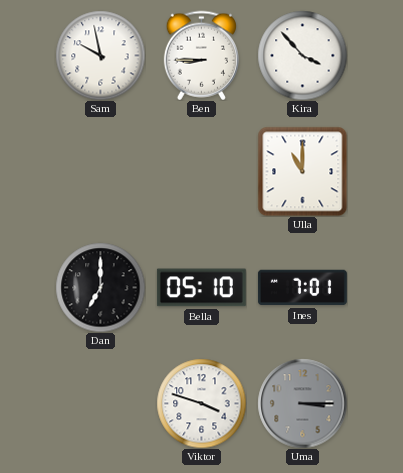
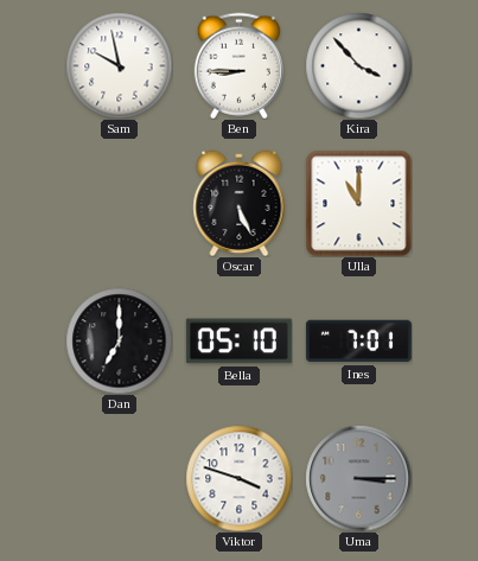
Oscar: none -> 5:26 (240, 203)
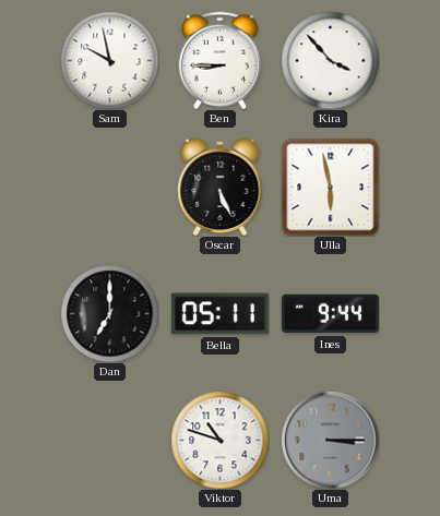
Ulla: 11:00 -> 5:58 (330, 187)
Bella: 05:10 -> 05:11 (219, 314)
Ines: 7:01 -> 9:44 (330, 314)
Viktor: 3:48 -> 10:48 (219, 440)
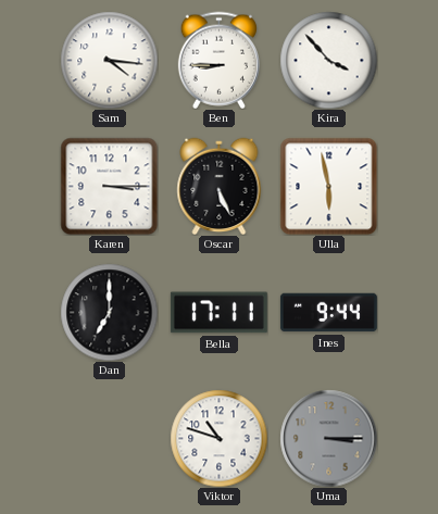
Sam: 9:58 -> 4:16 (109, 60)
Karen: none -> 3:15 (109, 186)
Bella: 05:11 -> 17:11 (218, 313)
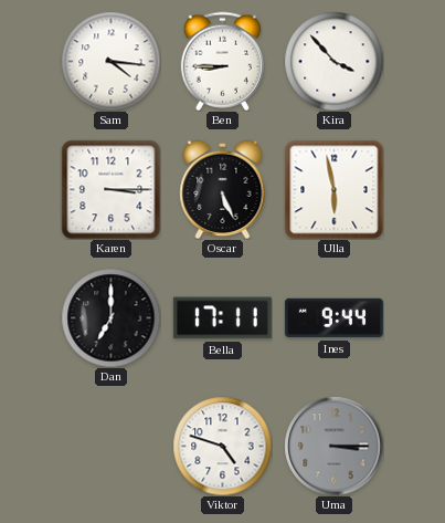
Viktor: 10:48 -> 4:48 (222, 446)
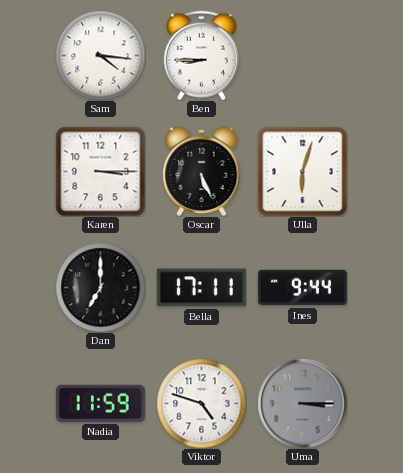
Kira: 3:53 -> none (333, 61)
Ulla: 5:58 -> 6:03 (302, 171)
Nadia: none -> 11:59 (100, 403)
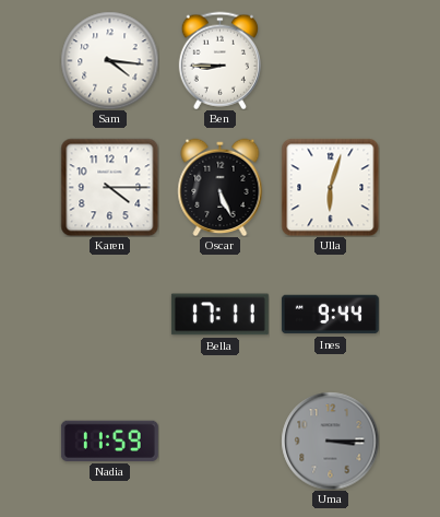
Karen: 3:15 -> 4:15 (109, 187)
Dan: 7:00 -> none (100, 287)
Viktor: 4:48 -> none (201, 403)
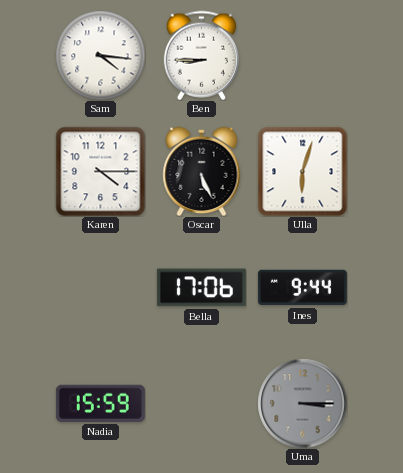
Bella: 17:11 -> 17:06 (201, 288)
Nadia: 11:59 -> 15:59 (100, 403)
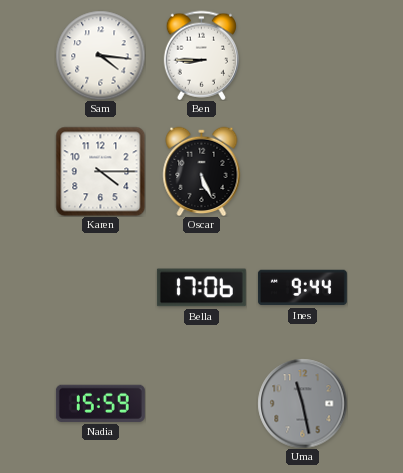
Ulla: 6:03 -> none (302, 171)
Uma: 3:15 -> 11:28 (302, 403)
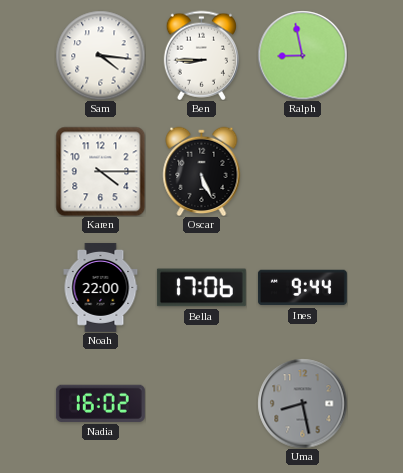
Ralph: none -> 8:58 (302, 55)
Noah: none -> 22:00 (101, 287)
Nadia: 15:59 -> 16:02 (100, 403)
Uma: 11:28 -> 8:28 (302, 403)
